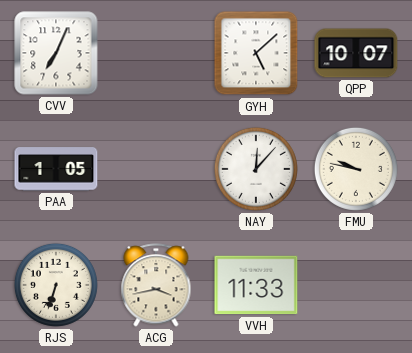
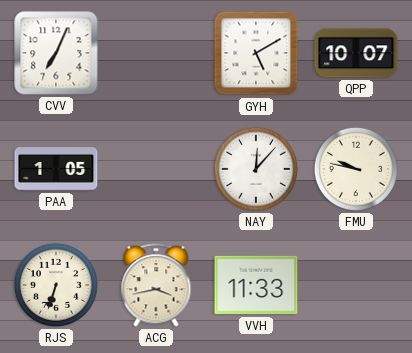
GYH: 5:08 -> 5:10 (256, 53)
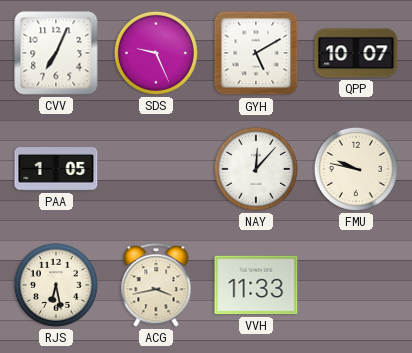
SDS: none -> 9:26 (156, 53)
RJS: 6:33 -> 6:28 (56, 285)
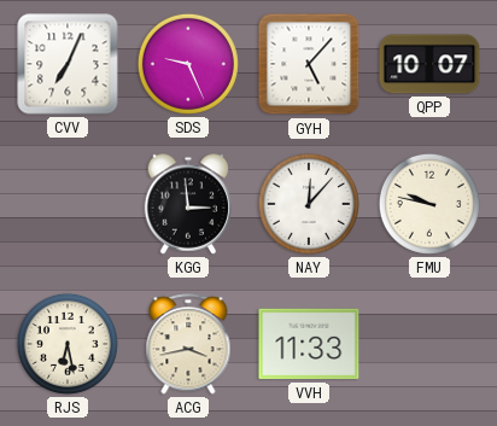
GYH: 5:10 -> 5:07 (309, 64)
PAA: 1:05 -> none (56, 169)
KGG: none -> 2:59 (188, 204)
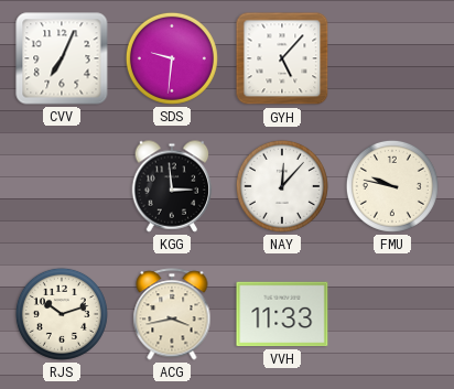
SDS: 9:26 -> 9:31 (172, 58)
QPP: 10:07 -> none (429, 64)
RJS: 6:28 -> 10:12 (62, 314)
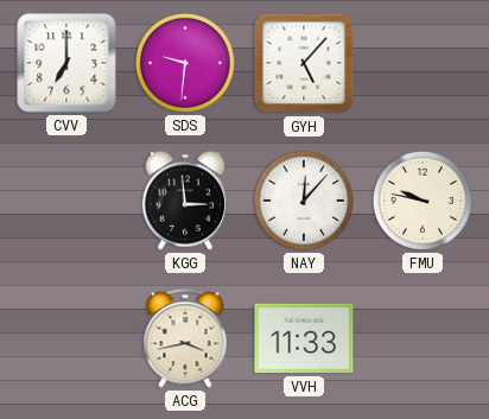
CVV: 7:04 -> 7:00 (66, 63)
RJS: 10:12 -> none (62, 314)
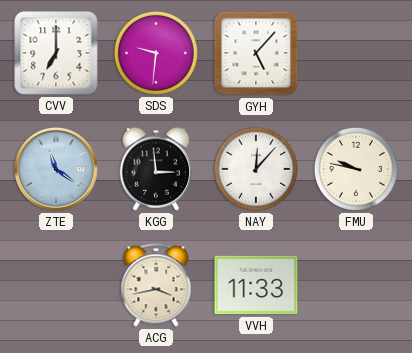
ZTE: none -> 11:21 (56, 169)
